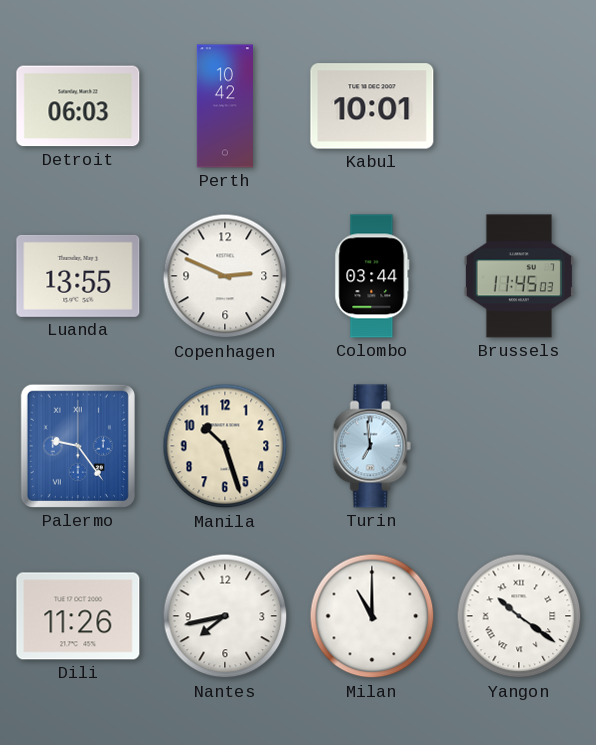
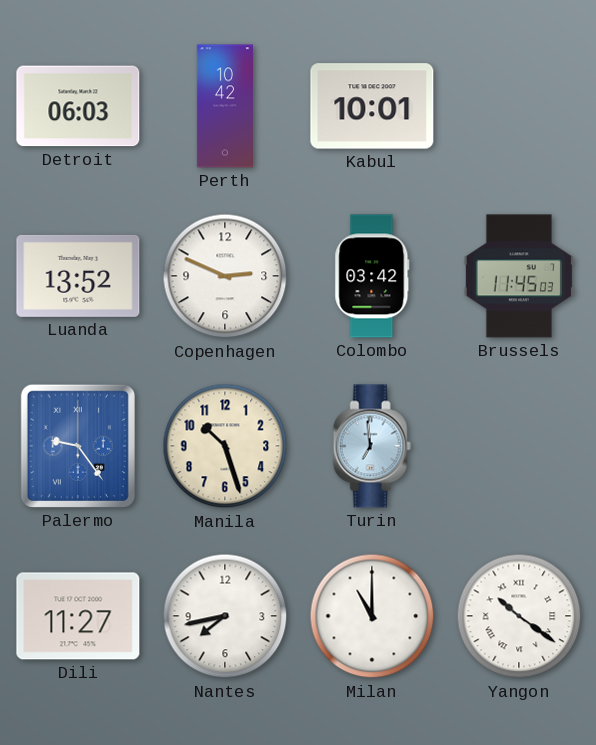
Luanda: 13:55 -> 13:52 (78, 276)
Colombo: 03:44 -> 03:42 (372, 276)
Dili: 11:26 -> 11:27 (78, 616)
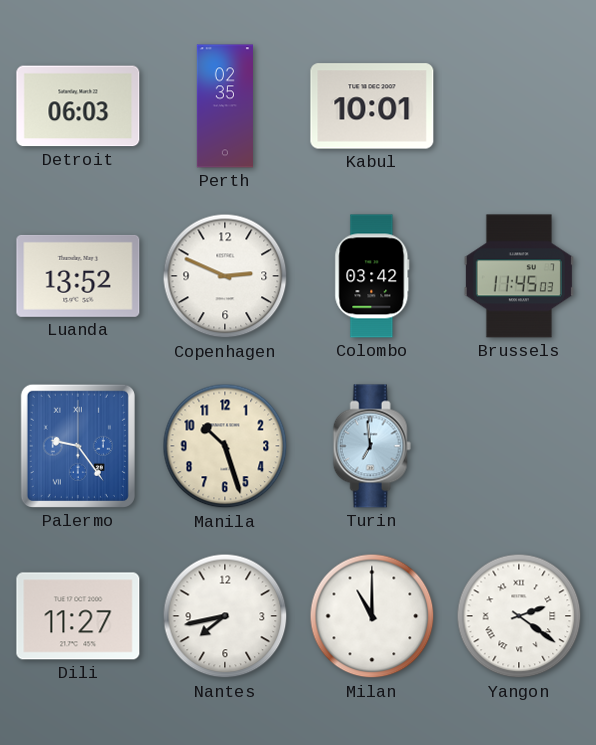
Perth: 10:42 -> 02:35 (225, 106)
Yangon: 10:21 -> 2:21 (519, 616)
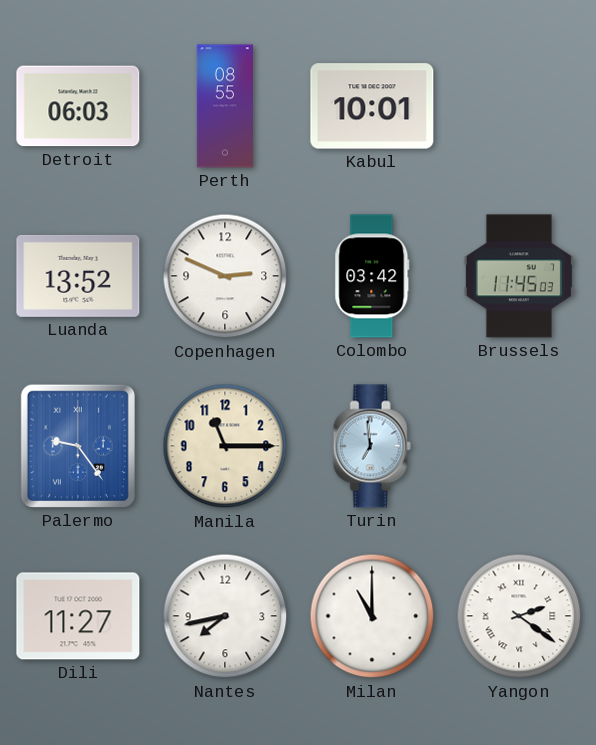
Perth: 02:35 -> 08:55 (225, 106)
Manila: 10:27 -> 11:15 (225, 446)
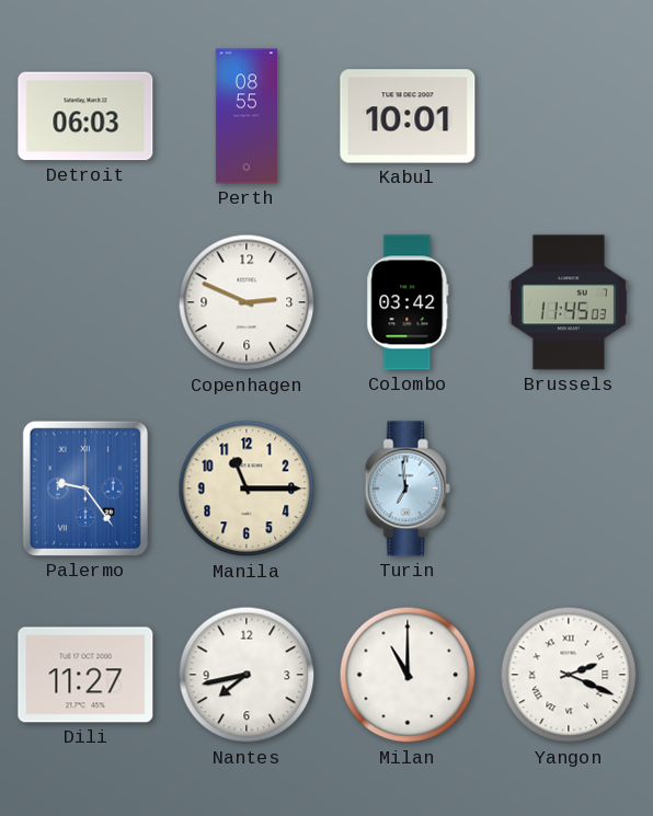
Luanda: 13:52 -> none (78, 276)
Yangon: 2:21 -> 2:19 (569, 675)
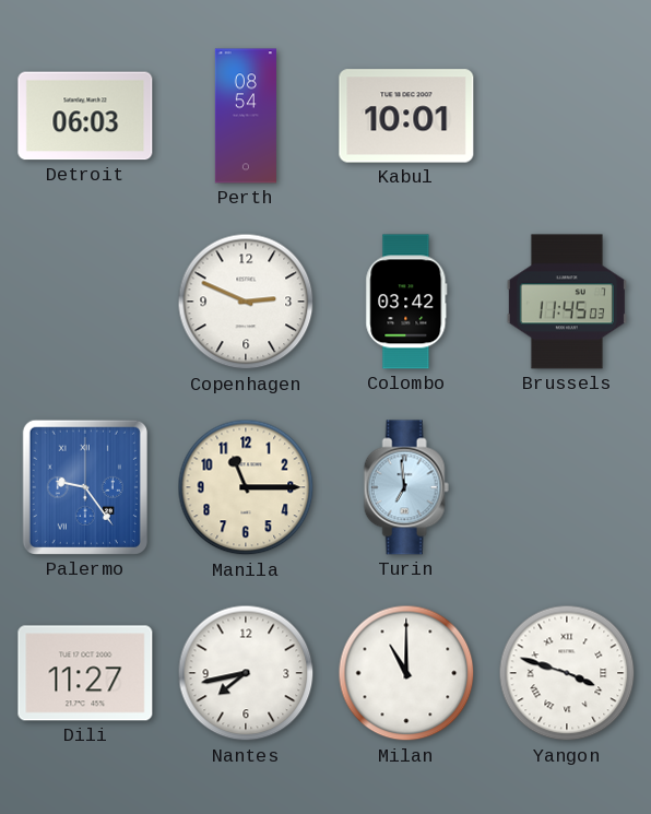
Perth: 08:55 -> 08:54 (246, 116)
Yangon: 2:19 -> 3:48 (567, 673)
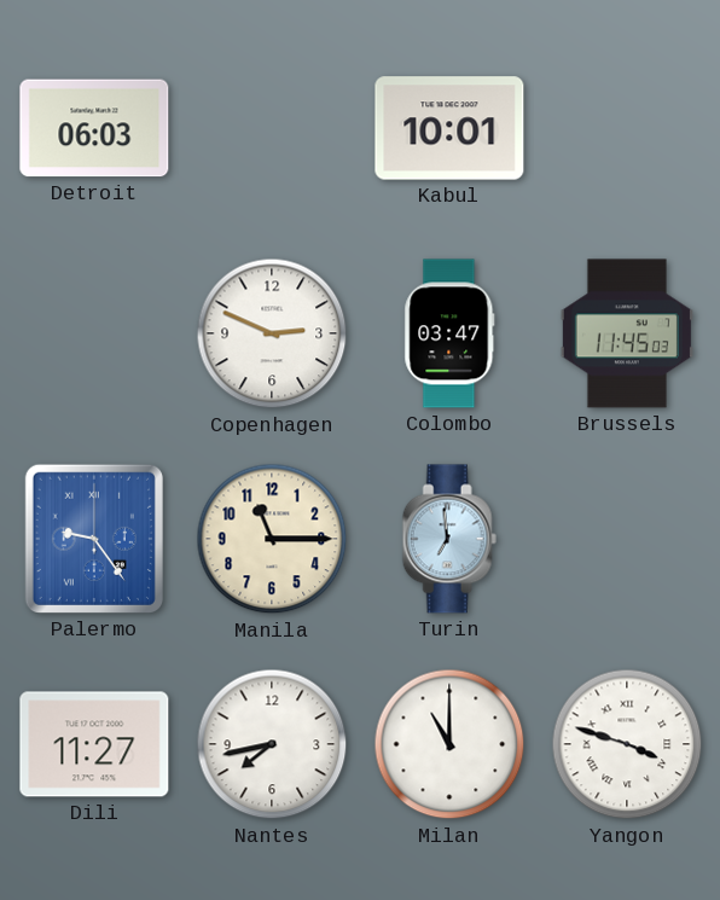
Perth: 08:54 -> none (246, 116)
Colombo: 03:42 -> 03:47 (449, 333)
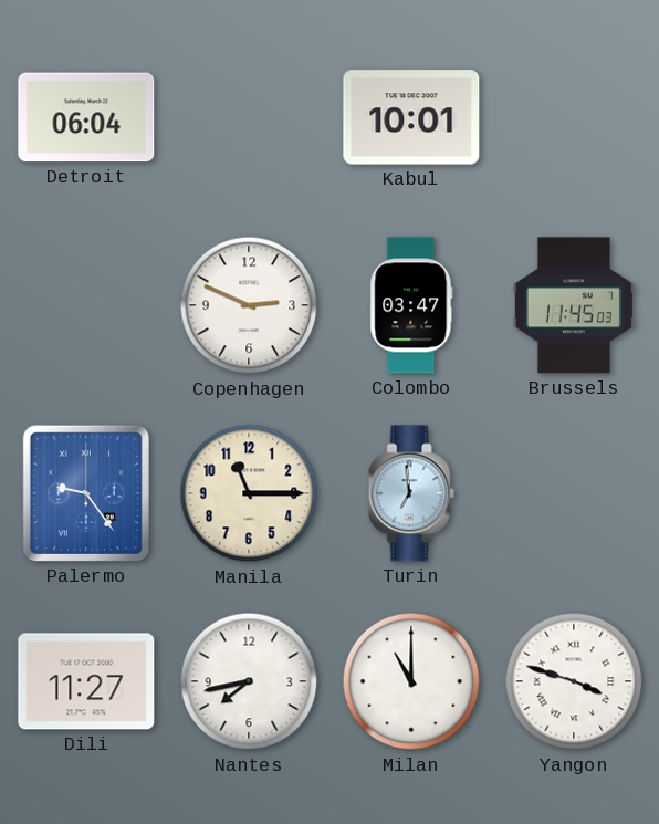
Detroit: 06:03 -> 06:04 (86, 117)
